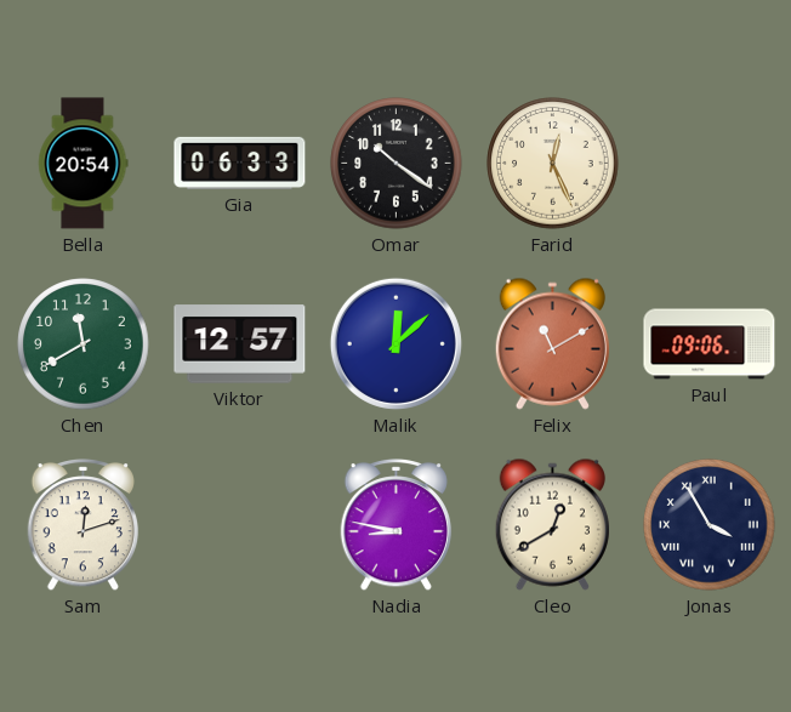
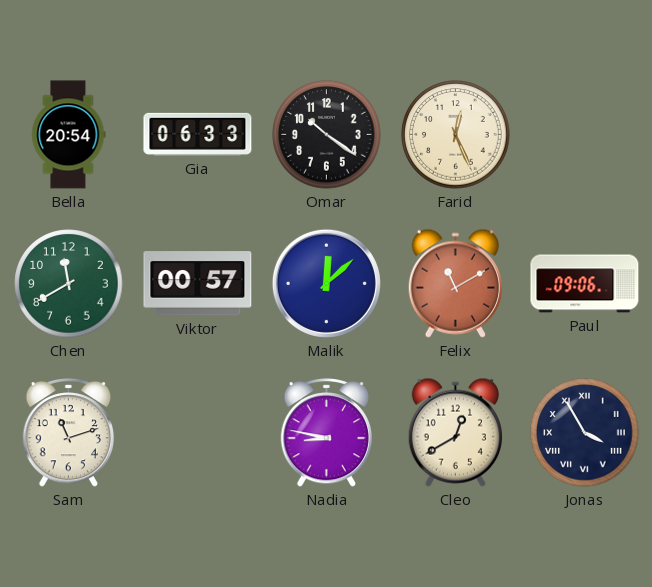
Viktor: 12:57 -> 00:57 (198, 284)
Sam: 12:12 -> 11:12 (69, 433)
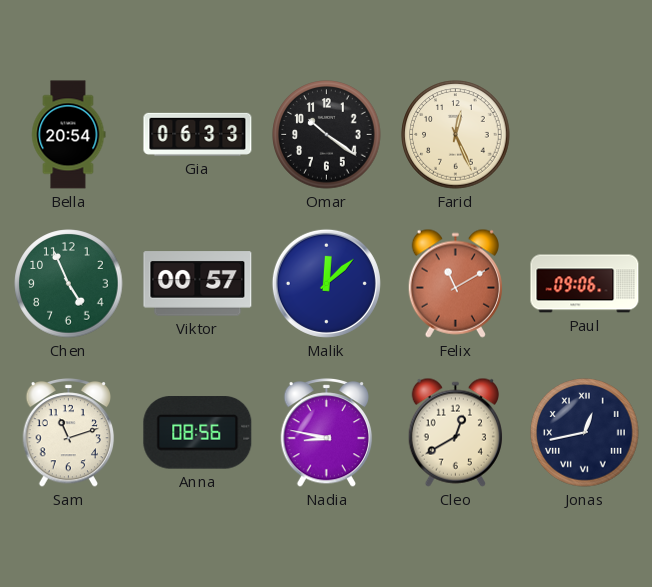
Chen: 11:40 -> 4:56 (69, 284)
Anna: none -> 08:56 (198, 433)
Jonas: 3:55 -> 12:43 (585, 433)
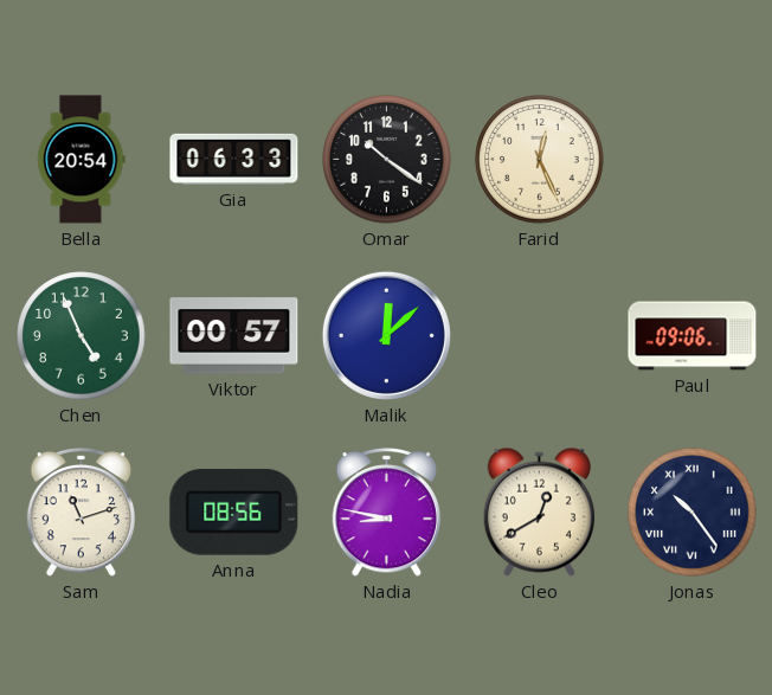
Felix: 11:10 -> none (455, 283)
Jonas: 12:43 -> 10:24 (693, 513)
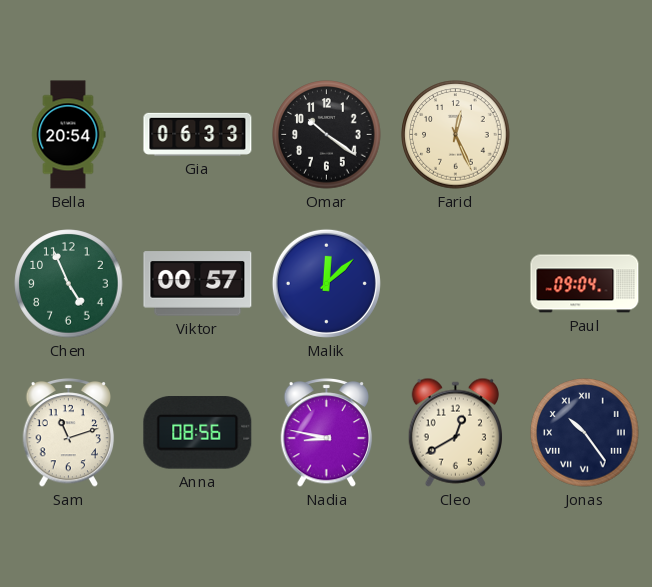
Paul: 09:06 -> 09:04 (585, 284)
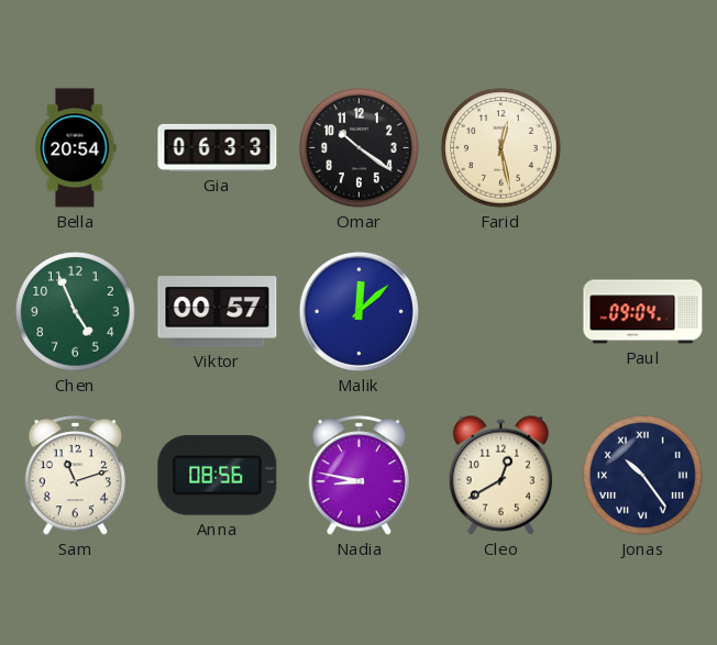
Farid: 12:26 -> 12:28 (501, 148)
